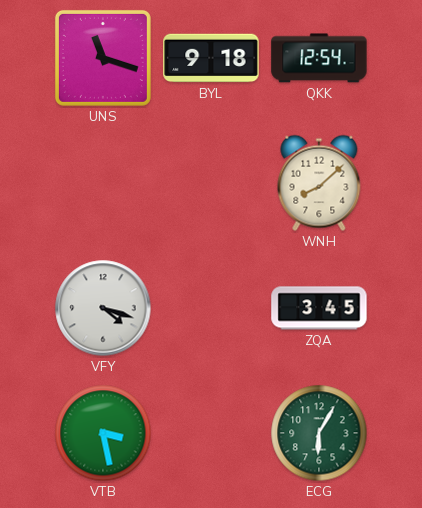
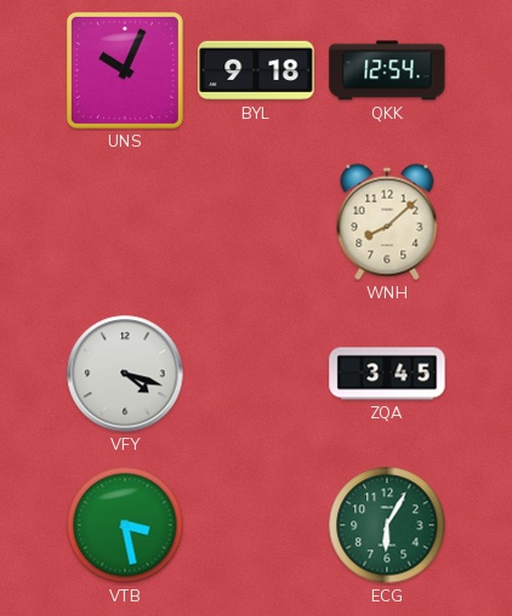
UNS: 11:18 -> 10:04 (125, 70)
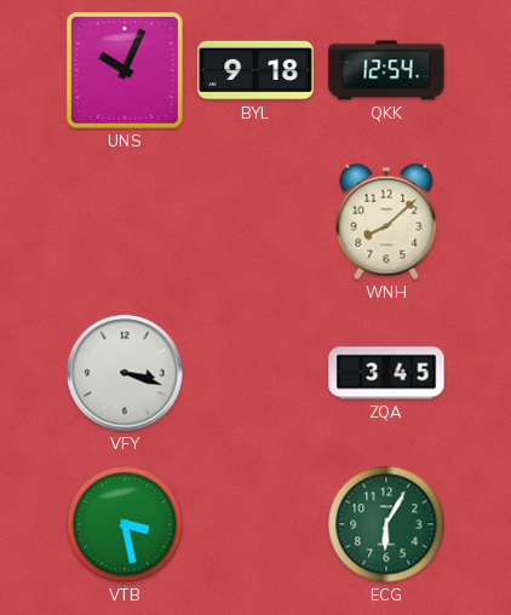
VFY: 4:18 -> 3:18 (125, 373)
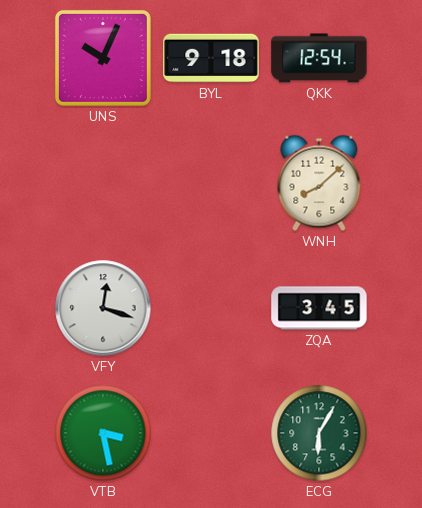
VFY: 3:18 -> 12:18 (103, 308)
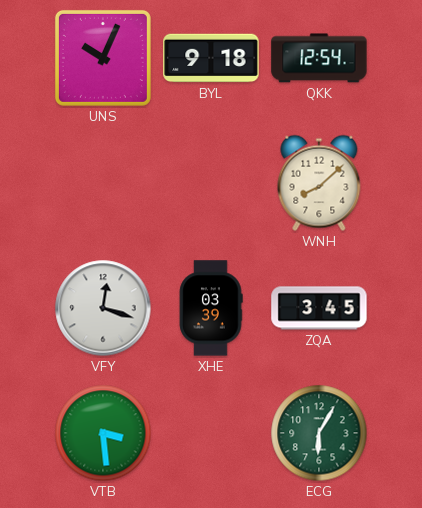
XHE: none -> 03:39 (211, 308)
VTB: 3:28 -> 3:29 (103, 433)
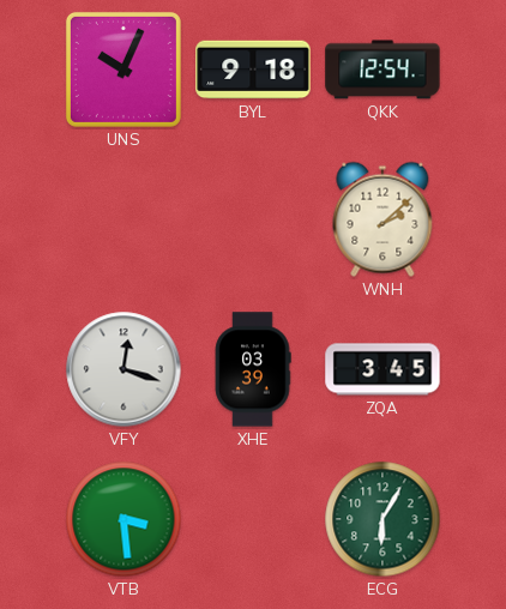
WNH: 8:08 -> 2:08 (382, 219)
